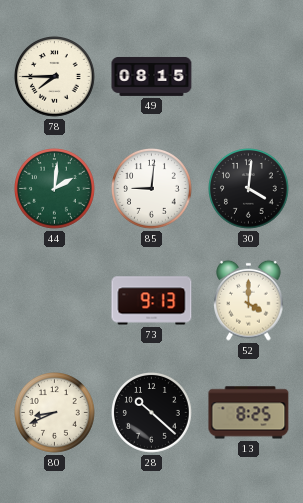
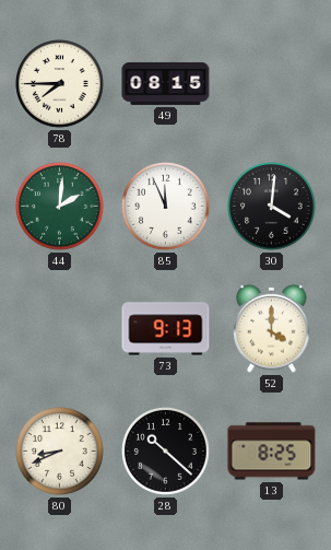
85: 9:01 -> 11:56 (166, 207)
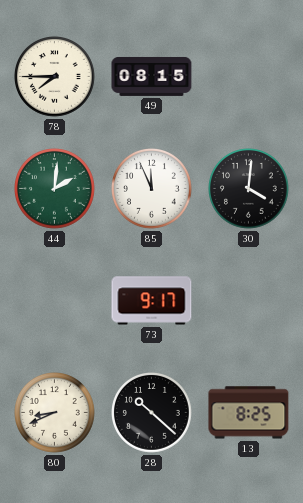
73: 9:13 -> 9:17 (152, 301)
52: 4:00 -> none (272, 328)
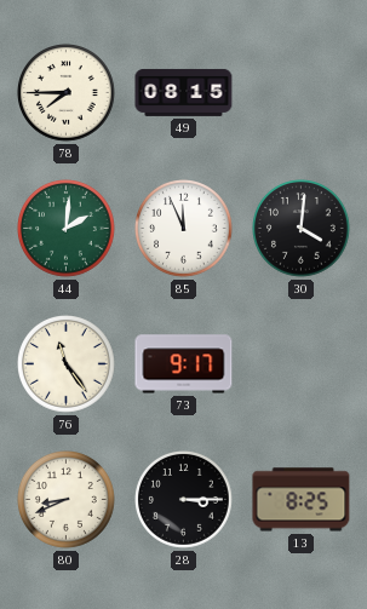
76: none -> 11:24 (67, 364)
28: 10:22 -> 3:15 (184, 500)
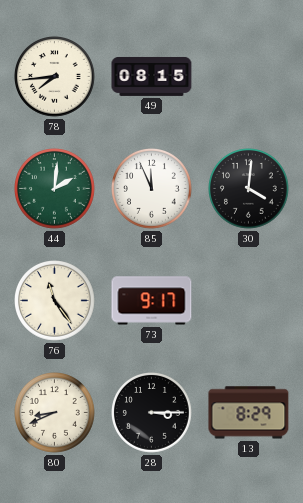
78: 7:45 -> 7:44 (55, 77)
13: 8:25 -> 8:29 (249, 413)
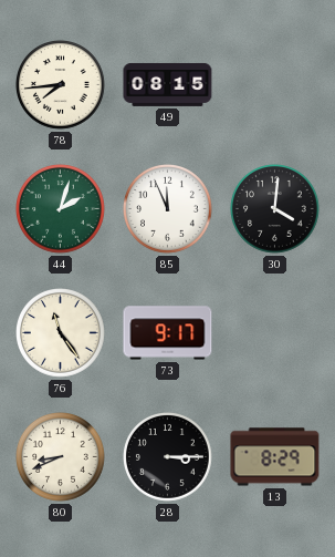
44: 2:01 -> 2:03 (61, 209)
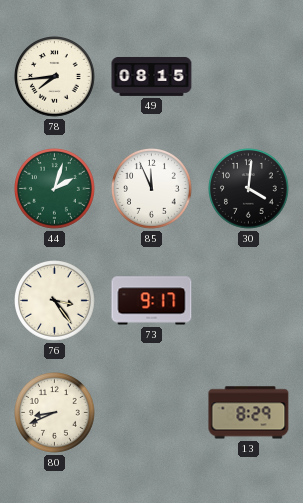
76: 11:24 -> 3:24 (55, 301)
28: 3:15 -> none (168, 457)
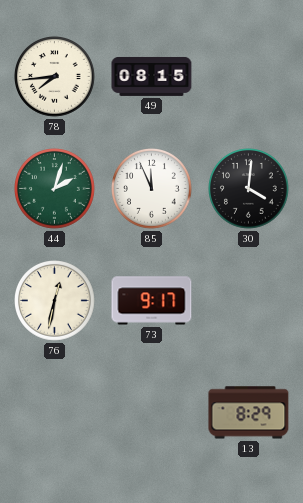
76: 3:24 -> 12:32 (55, 301)
80: 8:41 -> none (55, 413)
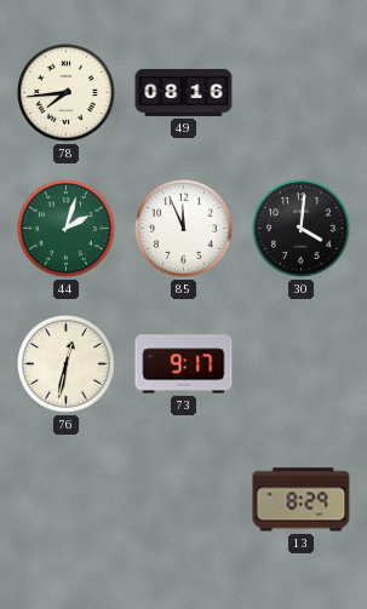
49: 08:15 -> 08:16 (184, 92)
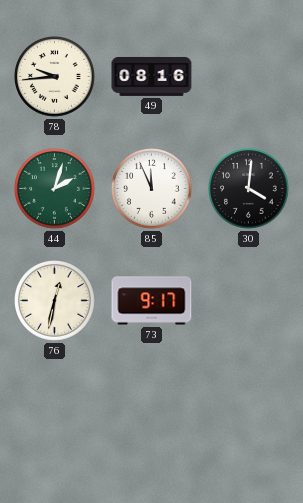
78: 7:44 -> 9:44 (55, 77)
13: 8:29 -> none (302, 500)
